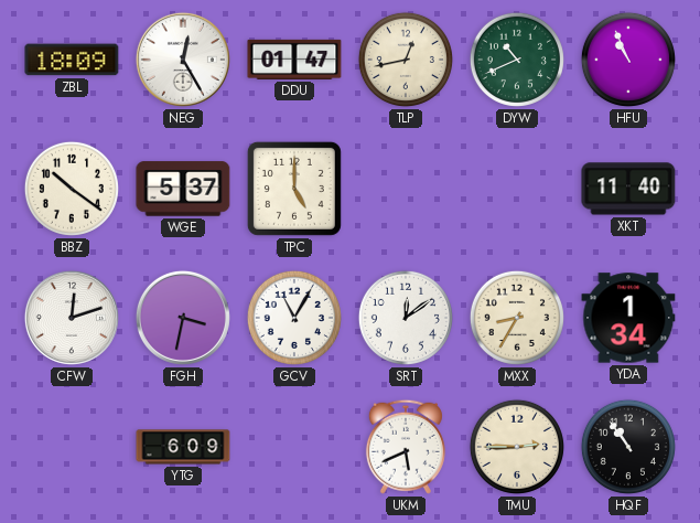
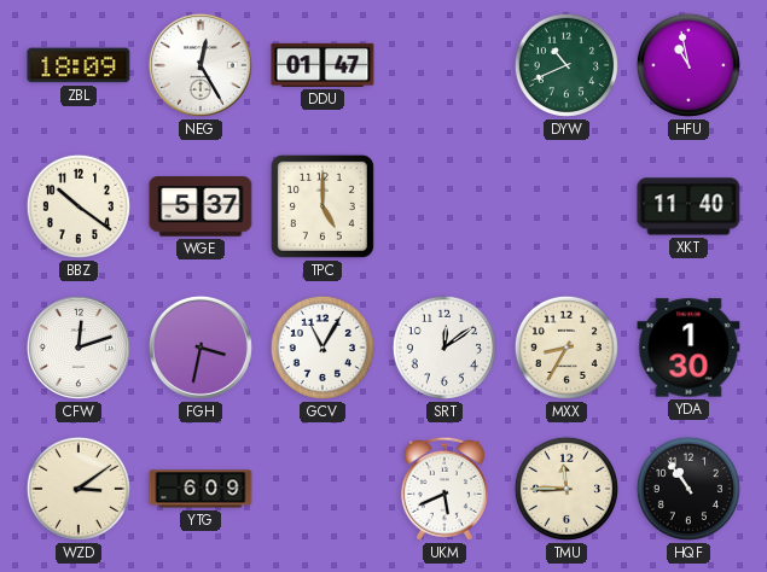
TLP: 12:43 -> none (406, 60)
HFU: 10:56 -> 10:58 (688, 65)
YDA: 1:34 -> 1:30 (688, 348)
WZD: none -> 3:09 (79, 489)
TMU: 2:45 -> 11:45 (566, 489)
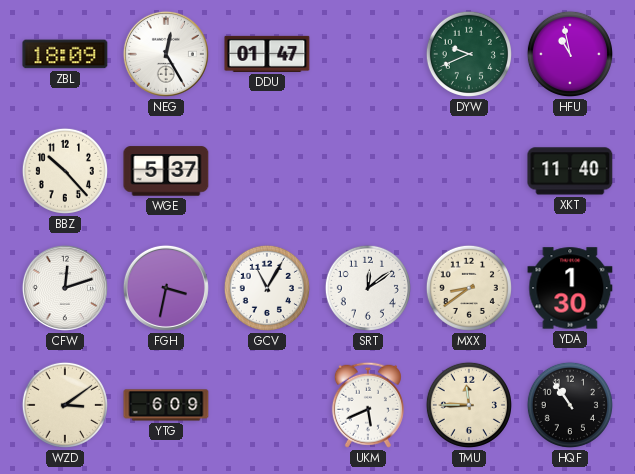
DYW: 10:41 -> 9:41 (469, 54)
BBZ: 10:21 -> 10:23 (65, 171)
TPC: 5:00 -> none (323, 206)
MXX: 8:35 -> 8:39 (469, 288)
